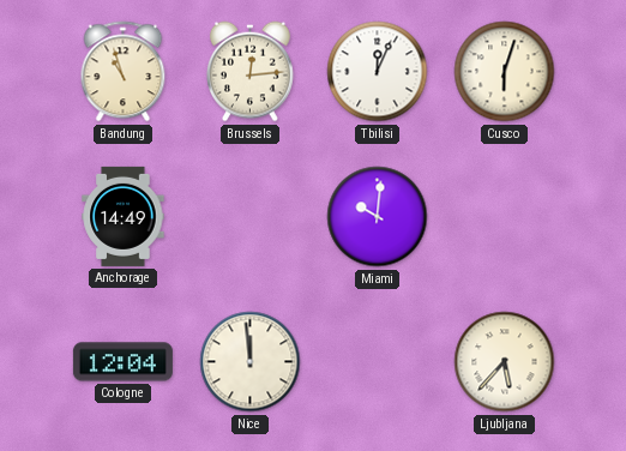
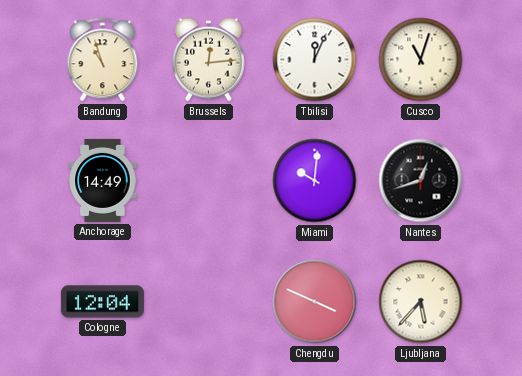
Cusco: 6:03 -> 11:03 (421, 60)
Nantes: none -> 12:42 (421, 181)
Nice: 11:59 -> none (251, 362)
Chengdu: none -> 3:49 (315, 302)
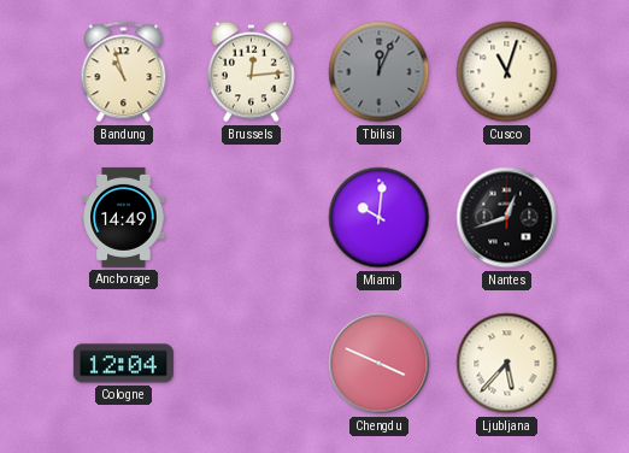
Tbilisi dial: white -> grey (380, 72)
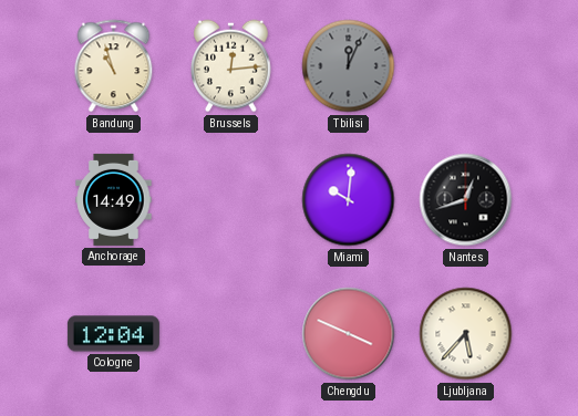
Cusco: 11:03 -> none (507, 72)
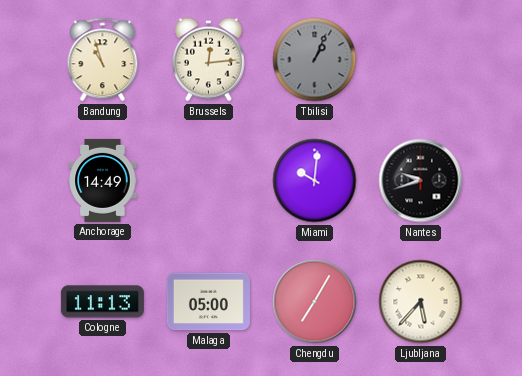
Tbilisi: 12:04 -> 1:04 (315, 60)
Nantes: 12:42 -> 9:42 (421, 181)
Cologne: 12:04 -> 11:13 (102, 302)
Malaga: none -> 05:00 (208, 302)
Chengdu: 3:49 -> 7:05 (315, 302)
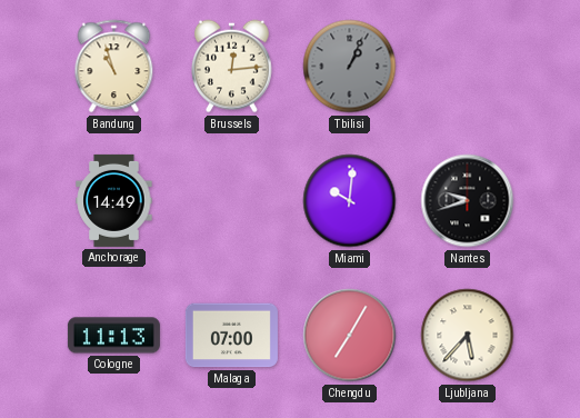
Malaga: 05:00 -> 07:00 (231, 336)
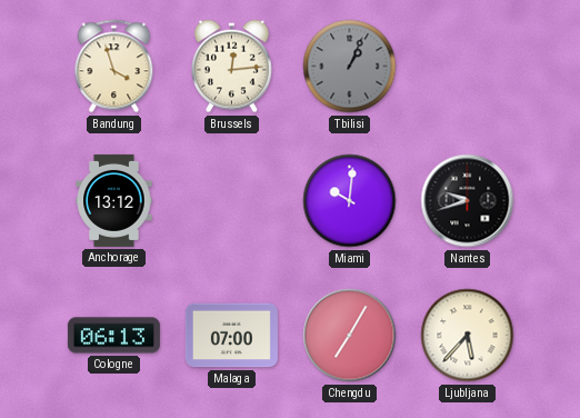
Bandung: 10:57 -> 3:57 (114, 67)
Anchorage: 14:49 -> 13:12 (114, 200)
Cologne: 11:13 -> 06:13 (113, 336)
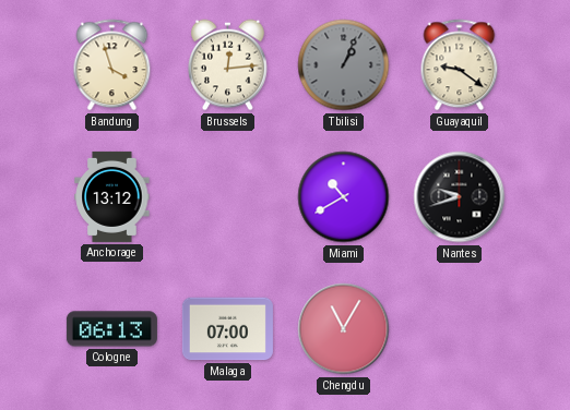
Guayaquil: none -> 9:21 (460, 65)
Miami: 10:01 -> 10:40 (344, 197)
Chengdu: 7:05 -> 11:05 (344, 329)
Ljubljana: 5:37 -> none (468, 336)
